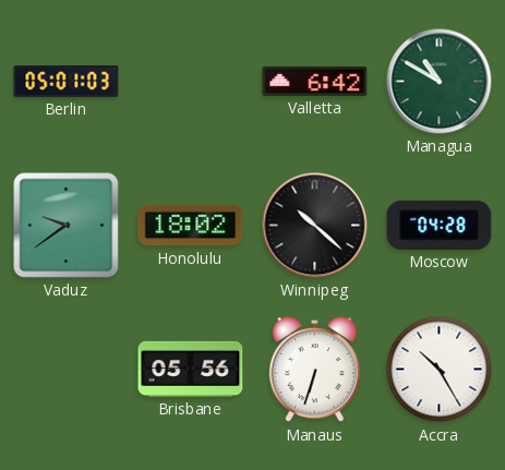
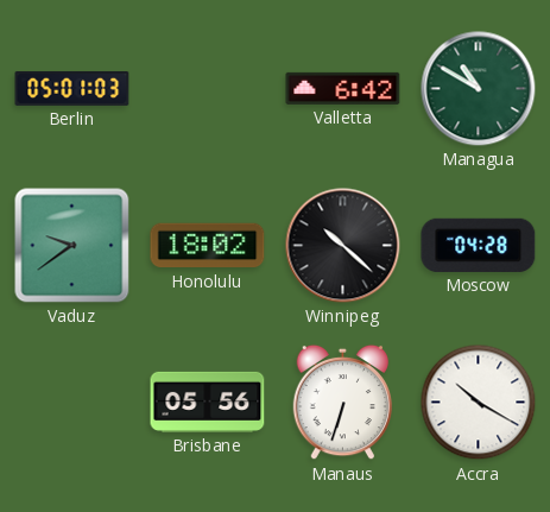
Accra: 10:25 -> 10:20 (479, 403)
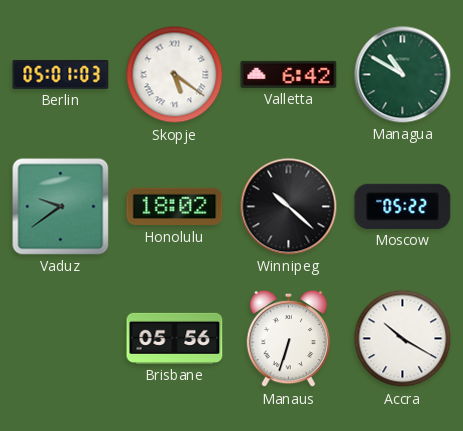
Skopje: none -> 5:21 (175, 75)
Moscow: 04:28 -> 05:22 (403, 206)
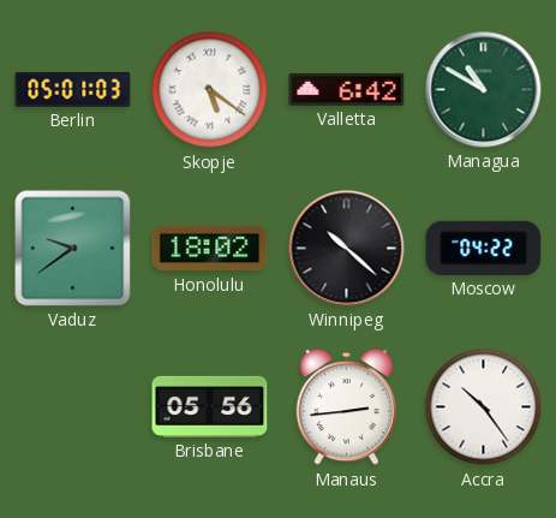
Moscow: 05:22 -> 04:22 (484, 248)
Manaus: 6:33 -> 2:44 (347, 407)
Accra: 10:20 -> 10:24 (484, 407)
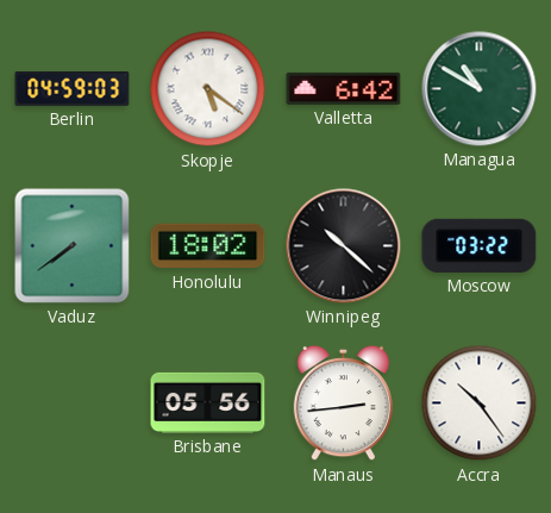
Berlin: 05:01 -> 04:59 (73, 88)
Vaduz: 9:39 -> 7:39 (73, 246)
Moscow: 04:22 -> 03:22 (480, 245)
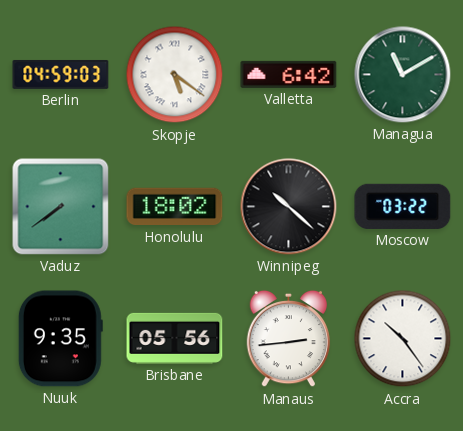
Managua: 10:50 -> 11:10 (403, 75)
Nuuk: none -> 9:35 (60, 339)
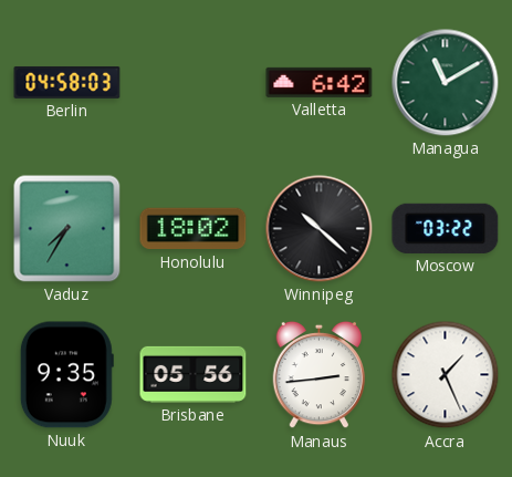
Berlin: 04:59 -> 04:58 (67, 82)
Skopje: 5:21 -> none (175, 75)
Vaduz: 7:39 -> 7:35 (67, 229)
Accra: 10:24 -> 1:26 (446, 375)
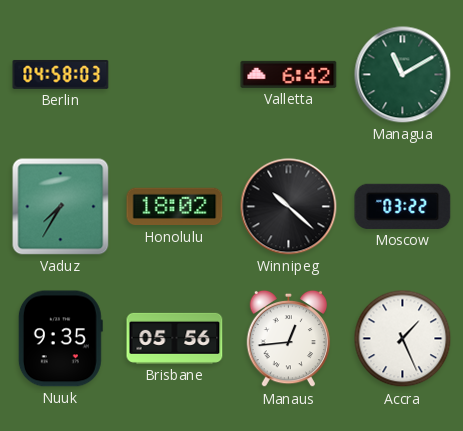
Manaus: 2:44 -> 12:44 (289, 339)
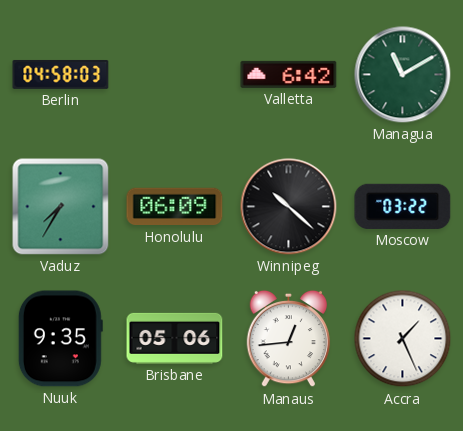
Honolulu: 18:02 -> 06:09 (175, 207)
Brisbane: 05:56 -> 05:06 (175, 338)
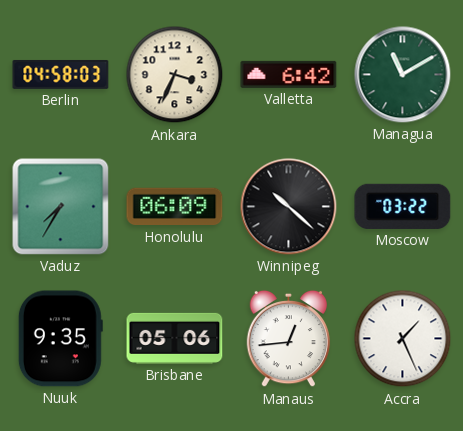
Ankara: none -> 3:34 (175, 75)
